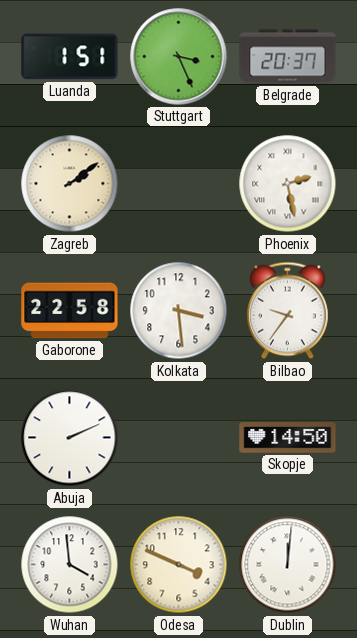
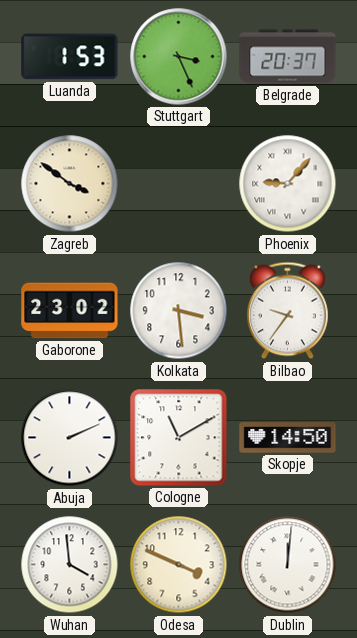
Luanda: 1:51 -> 1:53 (70, 57)
Zagreb: 2:09 -> 3:51 (70, 184)
Phoenix: 2:28 -> 9:07 (288, 184)
Gaborone: 22:58 -> 23:02 (70, 311)
Cologne: none -> 11:10 (179, 438)
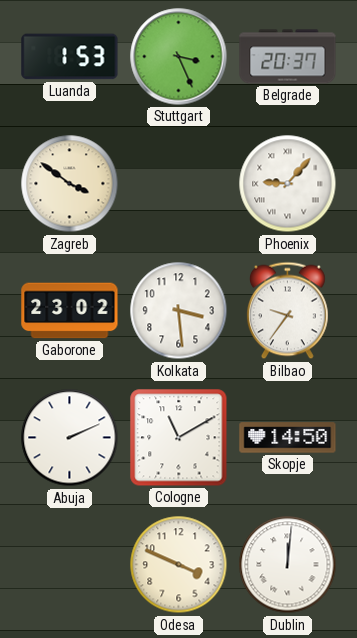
Wuhan: 3:59 -> none (70, 565)
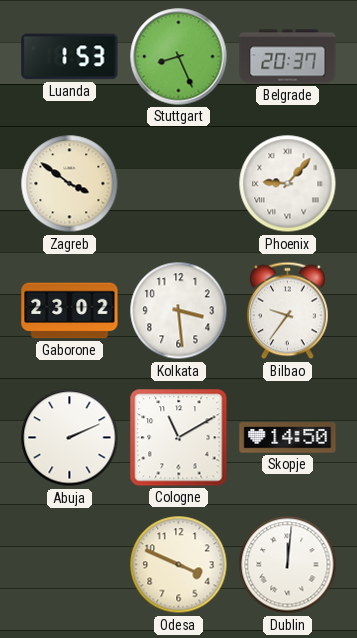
Stuttgart: 3:26 -> 8:26 (179, 57)
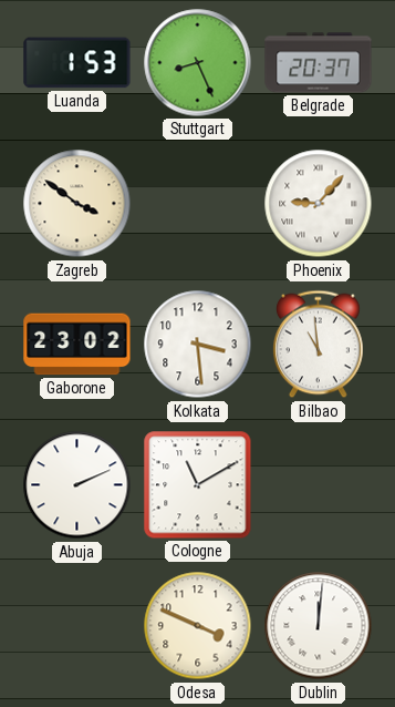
Bilbao: 9:36 -> 10:59 (319, 345)
Skopje: 14:50 -> none (288, 438)
